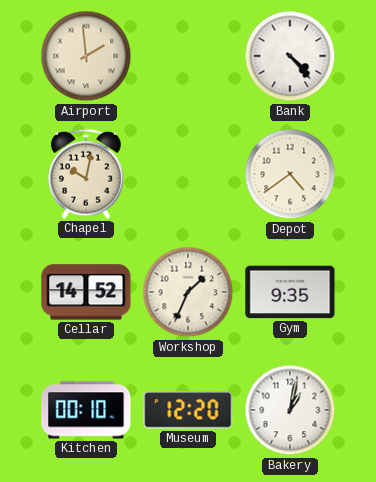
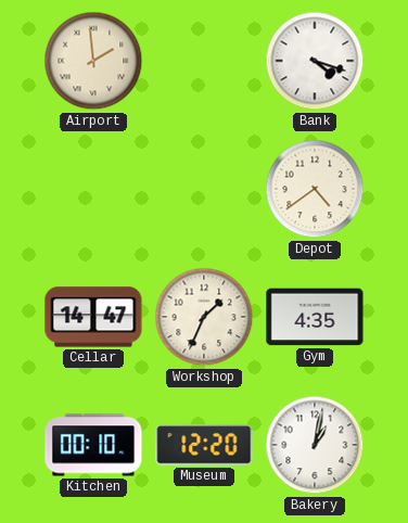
Bank: 4:23 -> 4:18 (315, 61)
Chapel: 10:02 -> none (86, 174)
Cellar: 14:52 -> 14:47 (93, 317)
Gym: 9:35 -> 4:35 (315, 317)
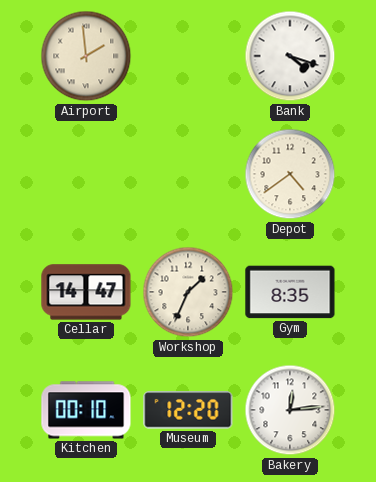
Gym: 4:35 -> 8:35 (290, 292)
Bakery: 1:02 -> 12:14 (290, 410)
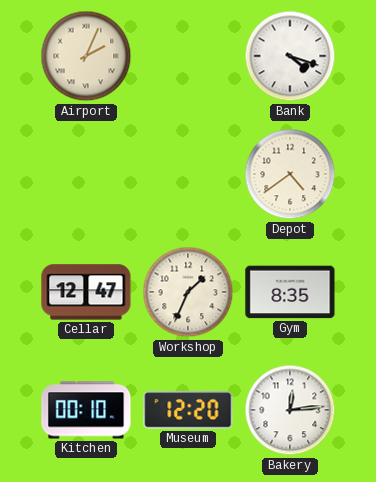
Airport: 1:59 -> 2:04 (86, 56)
Cellar: 14:47 -> 12:47 (86, 292)
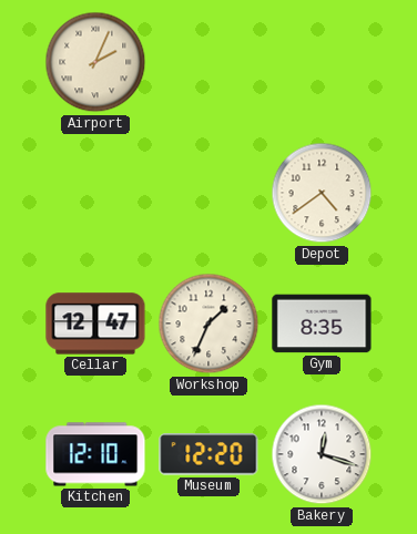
Bank: 4:18 -> none (290, 56)
Kitchen: 00:10 -> 12:10 (95, 454)
Bakery: 12:14 -> 12:18 (322, 454)
